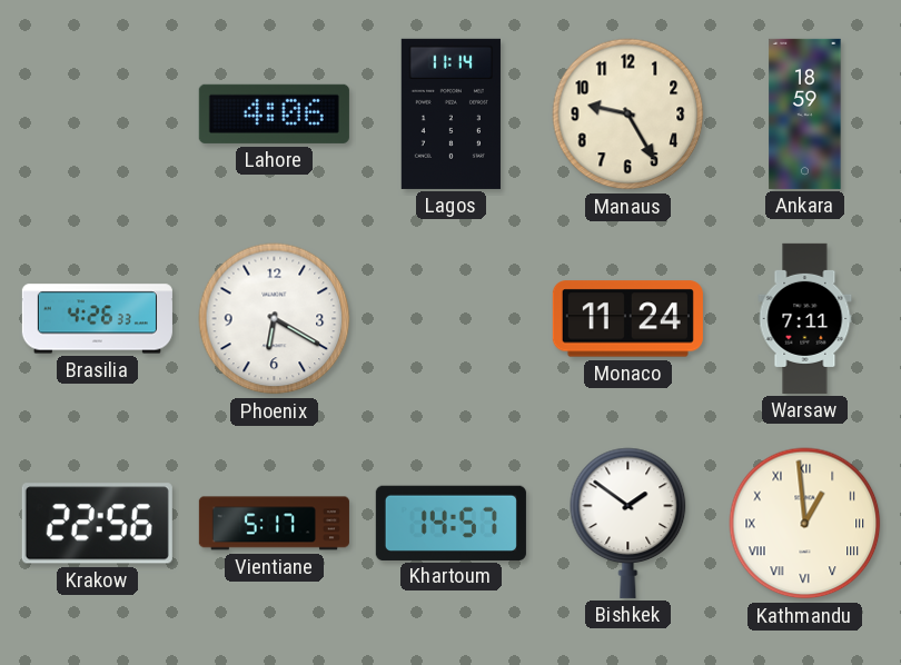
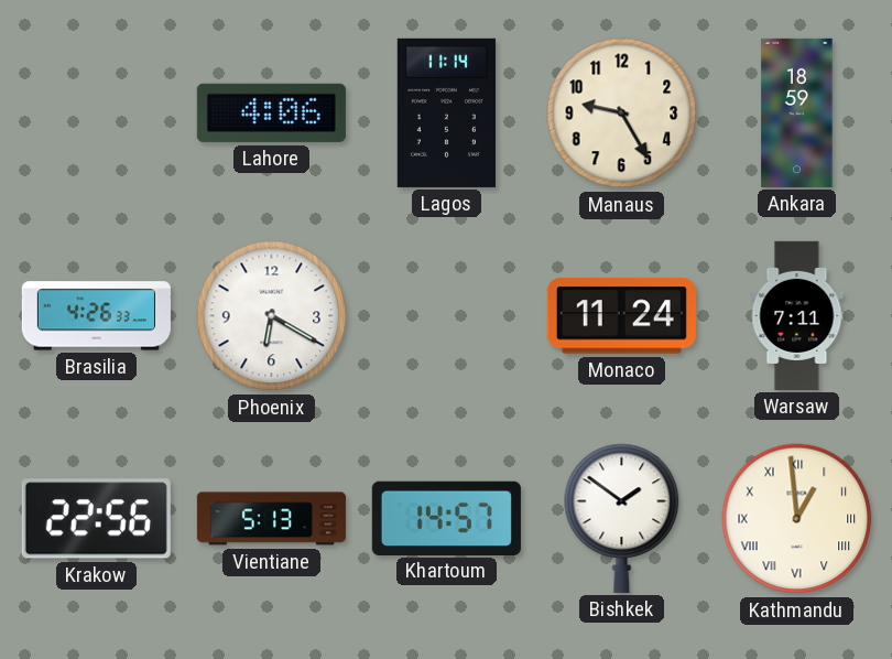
Vientiane: 5:17 -> 5:13 (271, 519)
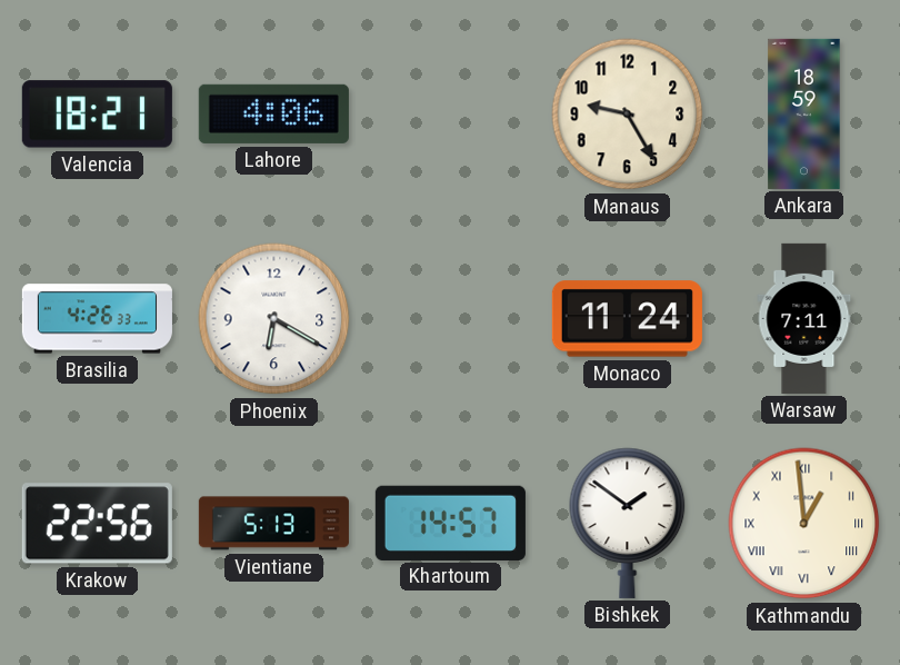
Valencia: none -> 18:21 (97, 115)
Lagos: 11:14 -> none (446, 112)
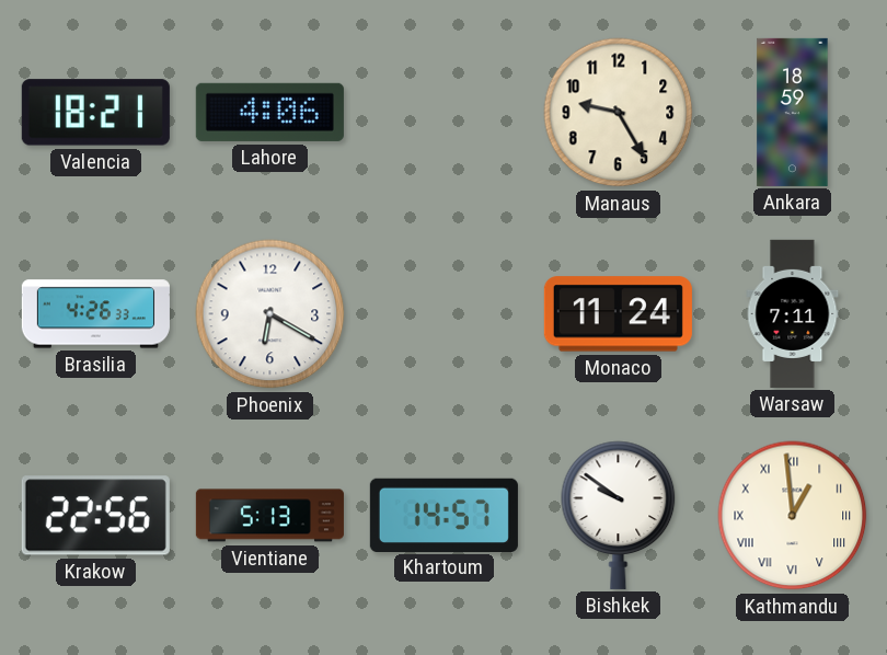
Bishkek: 1:51 -> 9:51 (619, 515)
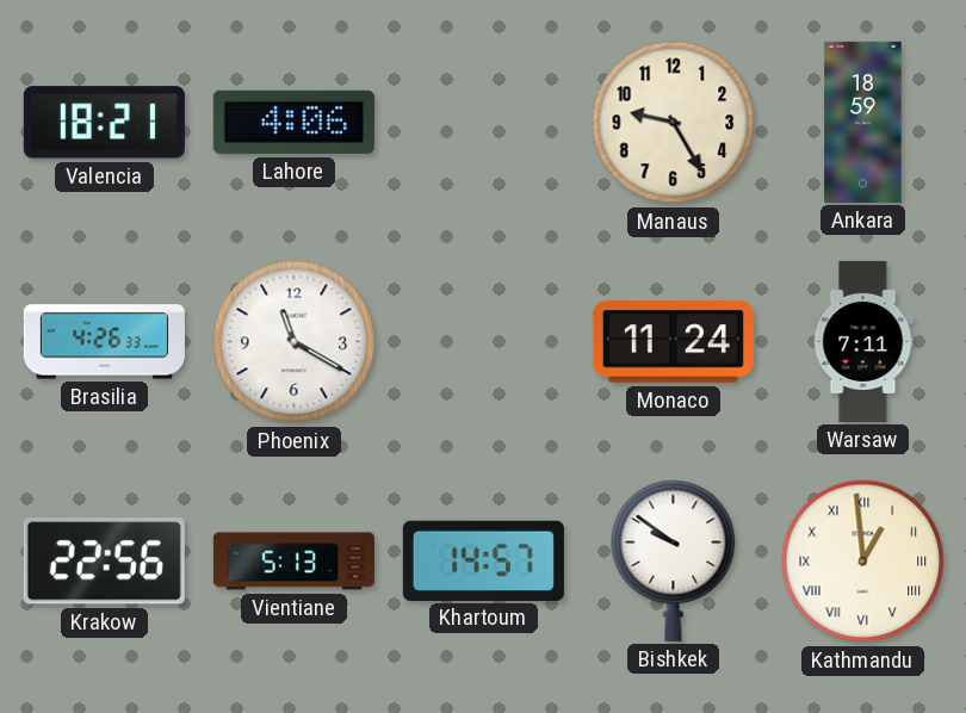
Phoenix: 6:20 -> 11:20 (295, 342)
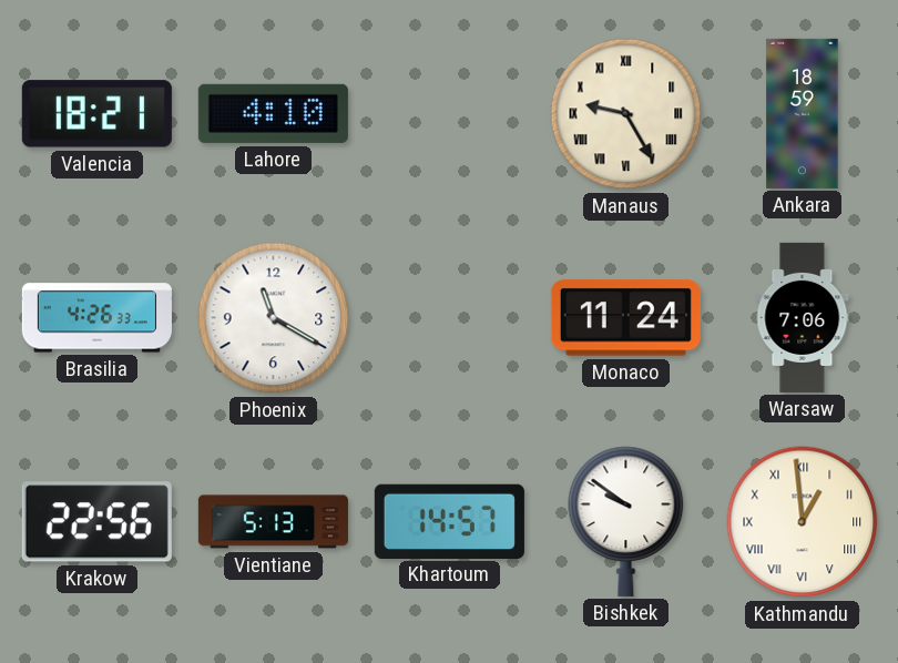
Lahore: 4:06 -> 4:10 (273, 113)
Manaus numerals: Arabic -> Roman (626, 114)
Warsaw: 7:11 -> 7:06 (803, 317)
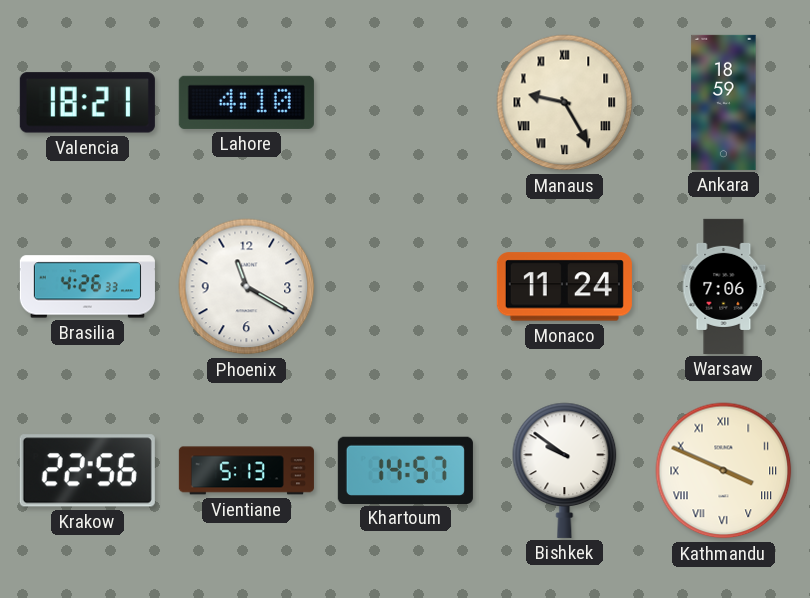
Kathmandu: 12:59 -> 3:49 (724, 471)
